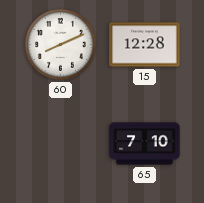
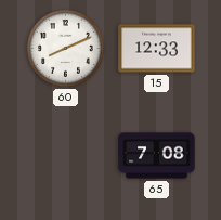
15: 12:28 -> 12:33 (157, 49)
65: 7:10 -> 7:08 (157, 156)
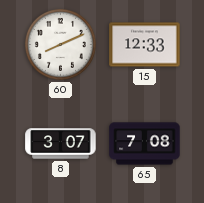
8: none -> 3:07 (61, 144)
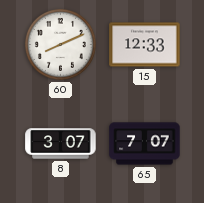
65: 7:08 -> 7:07 (145, 144)
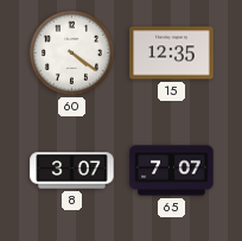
60: 8:11 -> 4:21 (71, 52)
15: 12:33 -> 12:35 (172, 53)
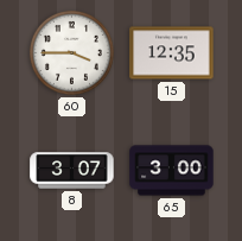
60: 4:21 -> 3:45 (71, 52)
65: 7:07 -> 3:00 (172, 171)
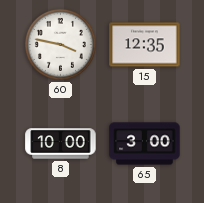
60: 3:45 -> 3:47 (60, 44)
8: 3:07 -> 10:00 (61, 144)
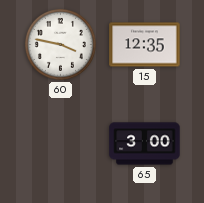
8: 10:00 -> none (61, 144)
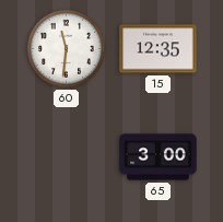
60: 3:47 -> 11:31 (66, 48)
